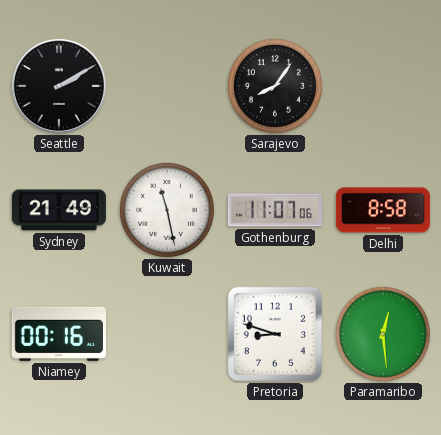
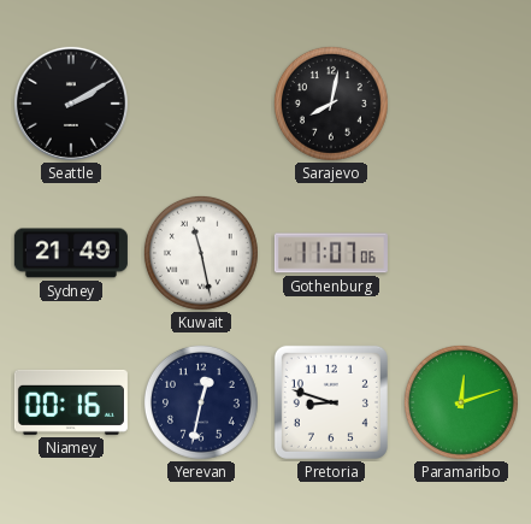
Sarajevo: 8:06 -> 8:02 (331, 104)
Delhi: 8:58 -> none (383, 210)
Yerevan: none -> 12:32 (201, 402)
Paramaribo: 12:29 -> 12:12 (461, 402)
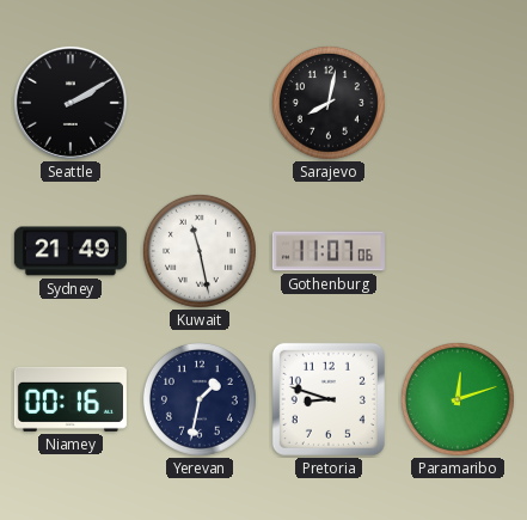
Yerevan: 12:32 -> 1:32 (200, 399)
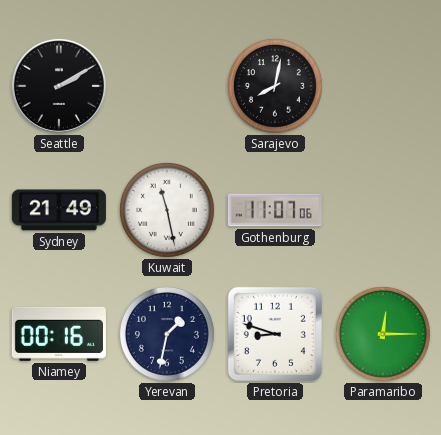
Paramaribo: 12:12 -> 12:15 (383, 334)
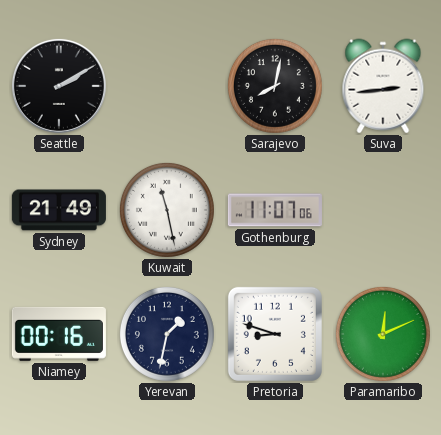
Suva: none -> 2:44 (383, 86)
Paramaribo: 12:15 -> 12:11 (383, 334)
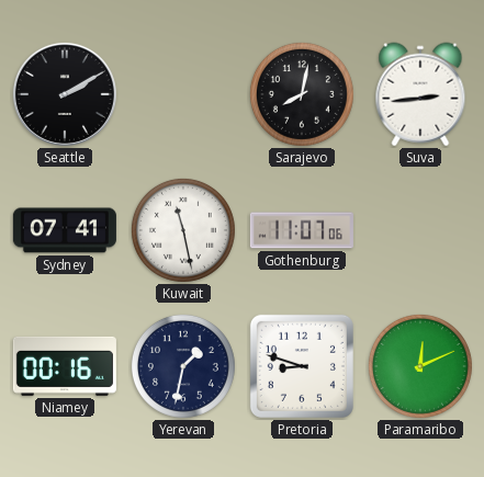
Sydney: 21:49 -> 07:41 (65, 230)
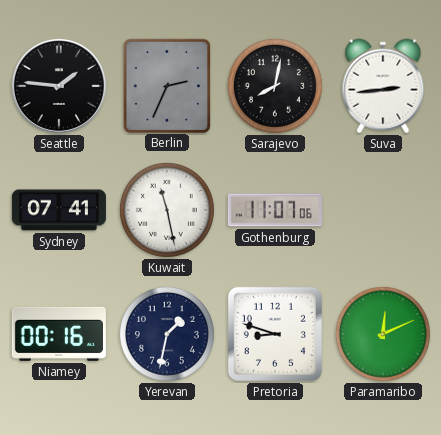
Seattle: 2:10 -> 1:46 (59, 86)
Berlin: none -> 2:34 (166, 85)
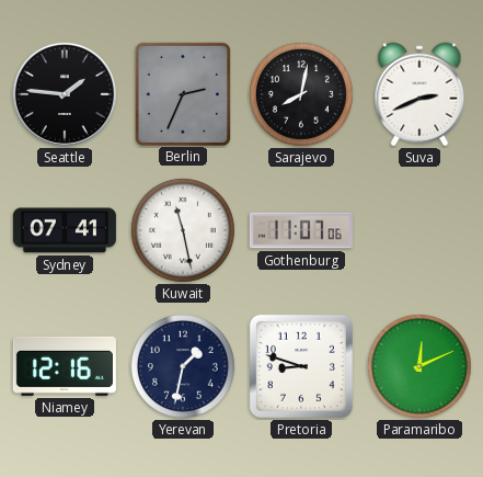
Suva: 2:44 -> 2:41 (419, 94)
Niamey: 00:16 -> 12:16 (65, 366)
